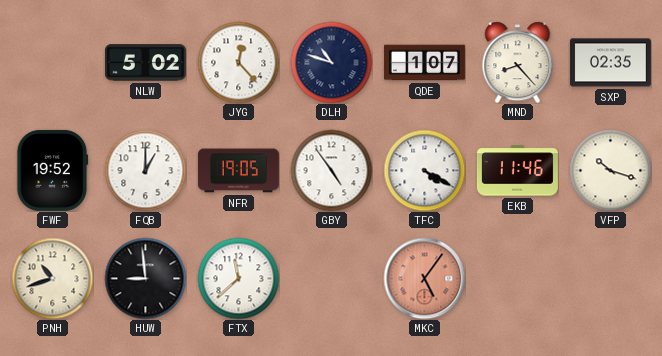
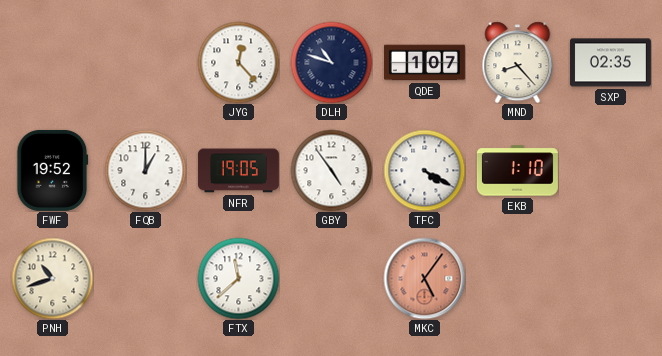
NLW: 5:02 -> none (145, 63)
EKB: 11:46 -> 1:10 (517, 171)
VFP: 10:18 -> none (610, 170)
HUW: 8:59 -> none (145, 278)
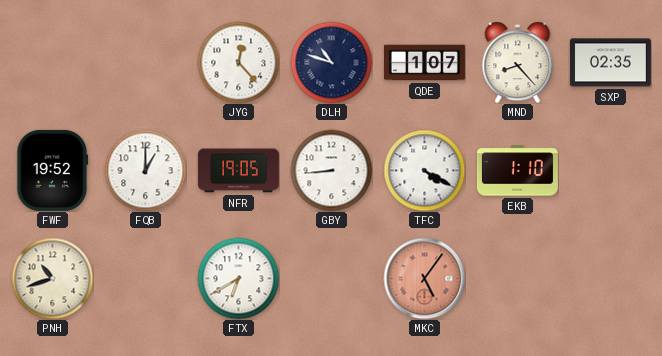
GBY: 4:54 -> 8:44 (331, 170)
FTX: 11:38 -> 6:40 (238, 278)
